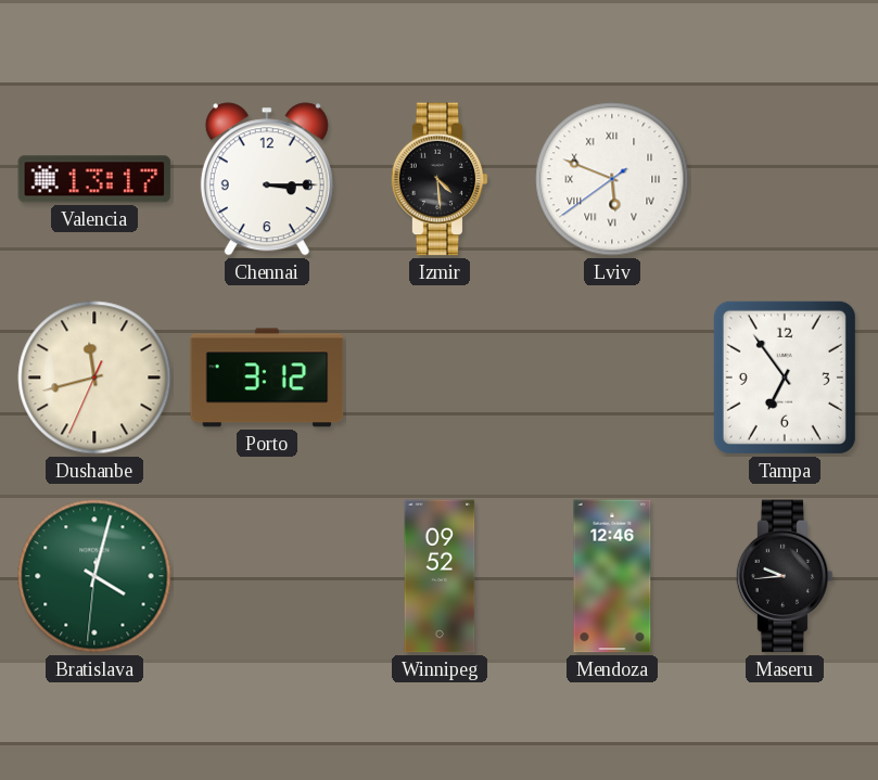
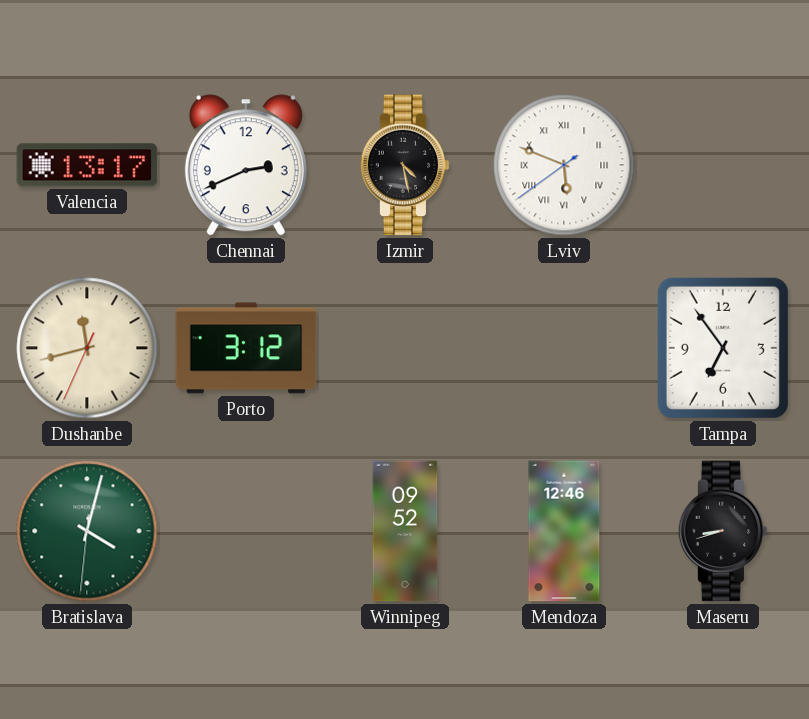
Chennai: 3:15 -> 2:41 (246, 165)
Izmir: 4:29 -> 4:28 (405, 165)
Maseru: 9:44 -> 8:42 (723, 531)
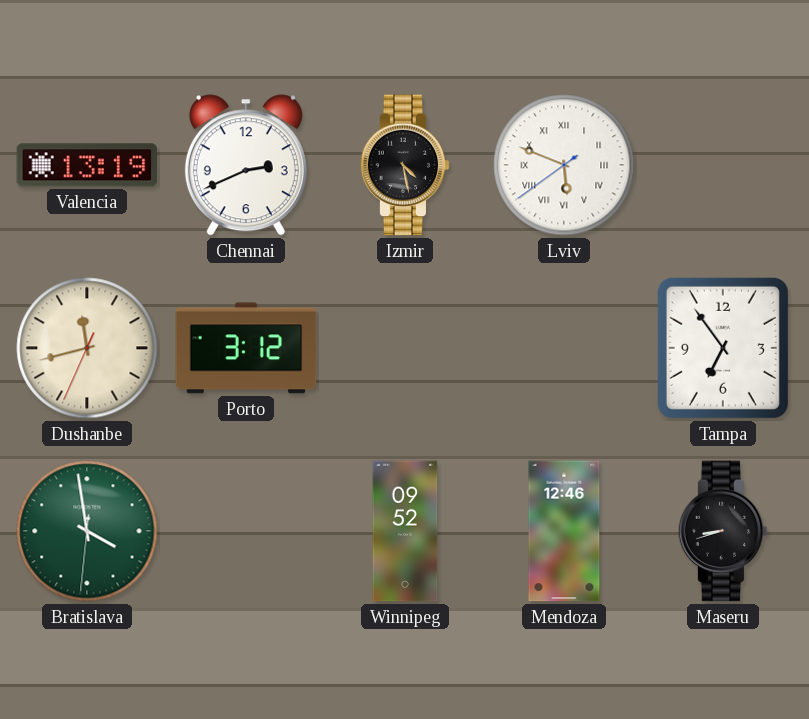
Valencia: 13:17 -> 13:19 (87, 165)
Bratislava: 4:02 -> 3:58 (87, 531)
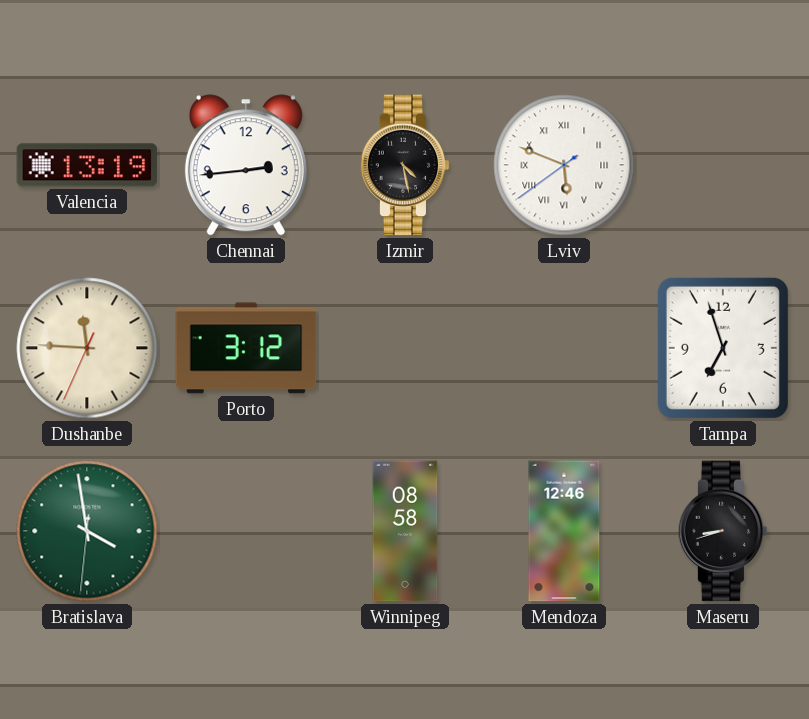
Chennai: 2:41 -> 2:44 (246, 165)
Dushanbe: 11:42 -> 11:45 (87, 348)
Tampa: 6:54 -> 6:57 (723, 348)
Winnipeg: 09:52 -> 08:58 (405, 531)
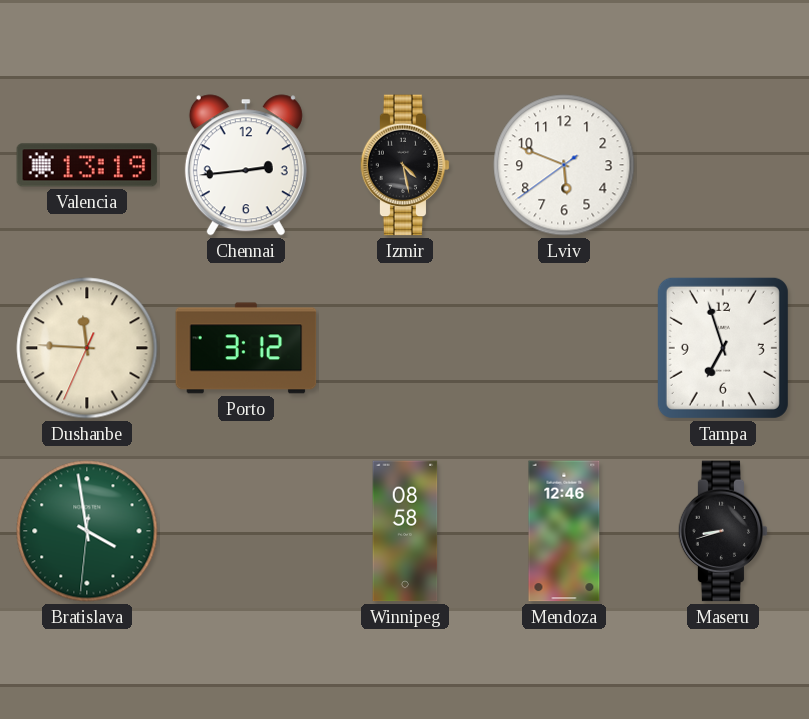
Lviv numerals: Roman -> Arabic (564, 165)
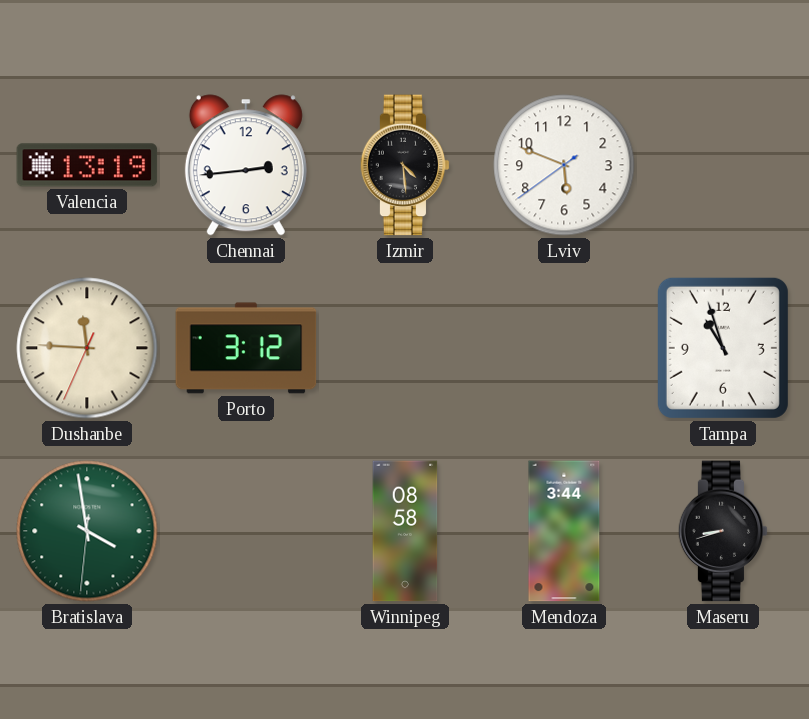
Izmir: 4:28 -> 4:29 (405, 165)
Tampa: 6:57 -> 10:57 (723, 348)
Mendoza: 12:46 -> 3:44 (564, 531)
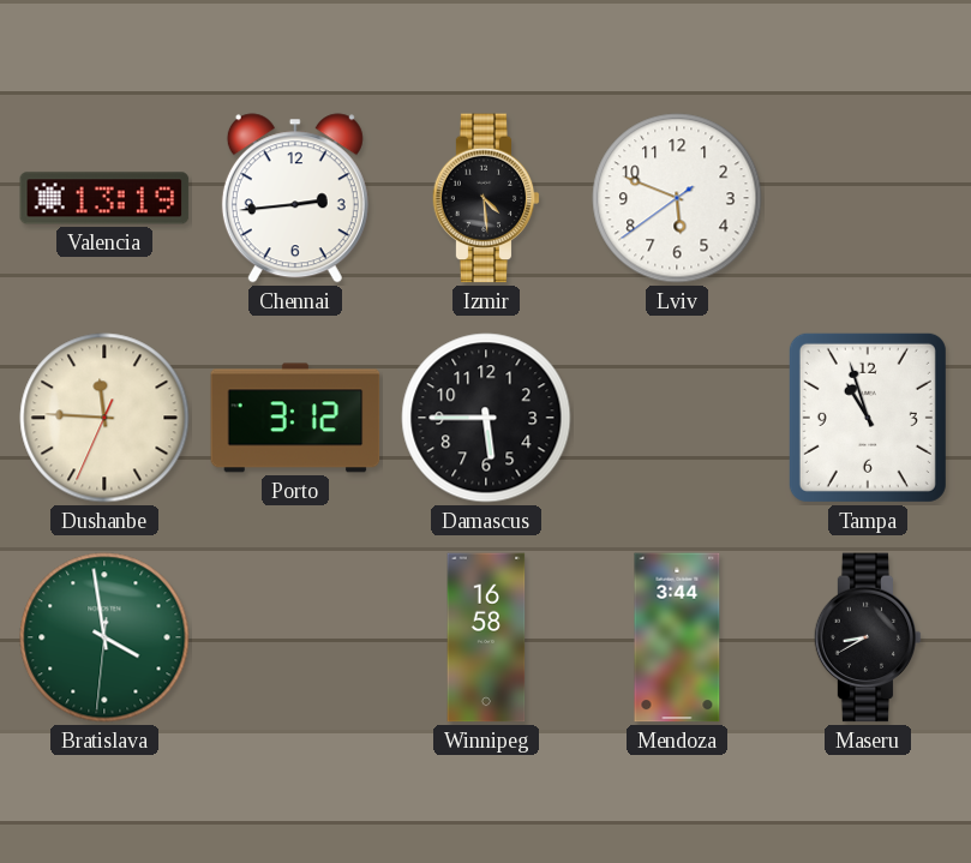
Damascus: none -> 5:45 (486, 418)
Winnipeg: 08:58 -> 16:58 (486, 637)
Maseru: 8:42 -> 8:40 (868, 637)
